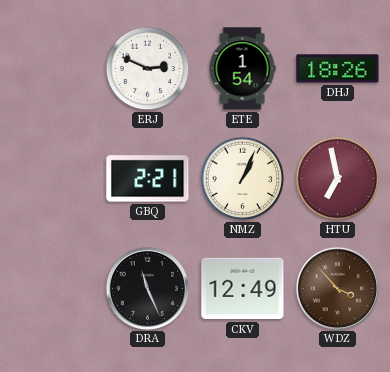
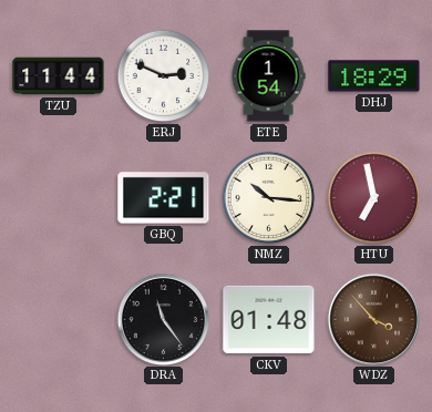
TZU: none -> 11:44 (59, 76)
DHJ: 18:26 -> 18:29 (374, 76)
NMZ: 1:04 -> 10:16 (269, 198)
DRA: 11:26 -> 11:24 (163, 319)
CKV: 12:49 -> 01:48 (269, 320)
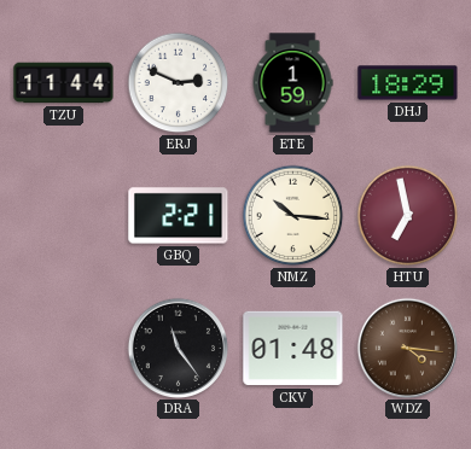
ETE: 1:54 -> 1:59 (292, 83)
WDZ: 3:53 -> 4:16 (407, 348)
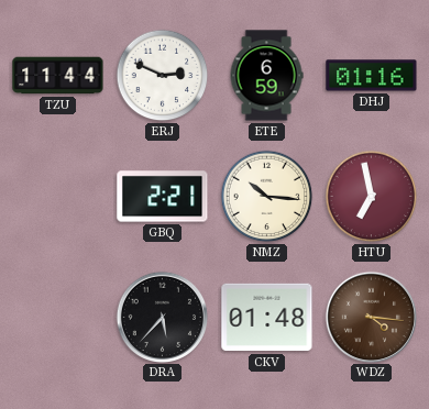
ETE: 1:59 -> 6:59 (266, 76)
DHJ: 18:29 -> 01:16 (372, 76)
DRA: 11:24 -> 5:37 (162, 317)
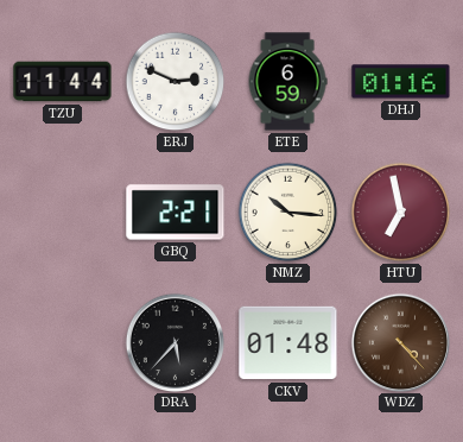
WDZ: 4:16 -> 4:23 (400, 342)
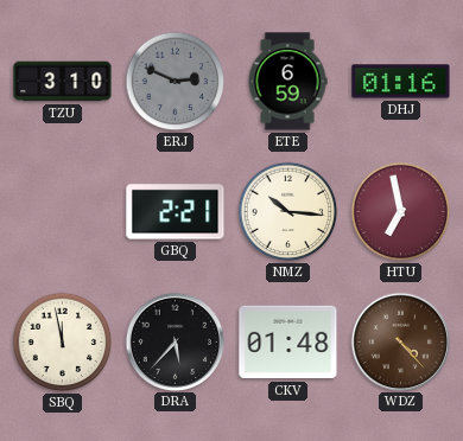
TZU: 11:44 -> 3:10 (63, 82)
ERJ dial: white -> grey (176, 82)
SBQ: none -> 11:58 (63, 343)
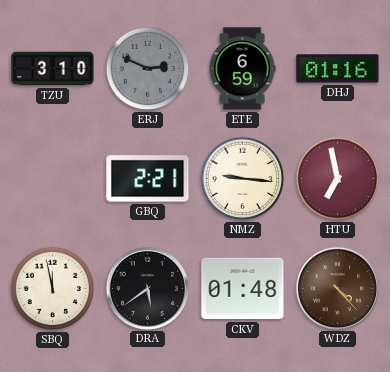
NMZ: 10:16 -> 9:16 (243, 179)
DRA: 5:37 -> 5:39 (147, 288)
